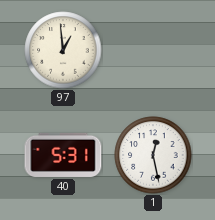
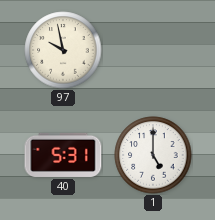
97: 12:59 -> 9:58 (63, 50)
1: 12:28 -> 5:00 (153, 155)
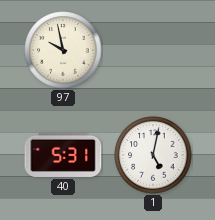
1: 5:00 -> 5:02 (153, 155)
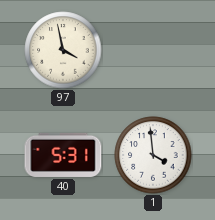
97: 9:58 -> 3:58 (63, 50)
1: 5:02 -> 3:59 (153, 155)
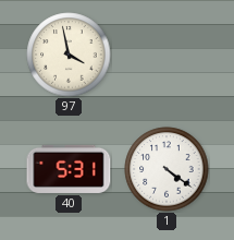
1: 3:59 -> 4:21 (167, 169)
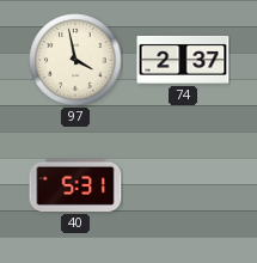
74: none -> 2:37 (183, 60)
1: 4:21 -> none (167, 169)
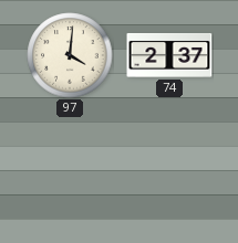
97: 3:58 -> 4:01 (70, 55)
40: 5:31 -> none (75, 185)
